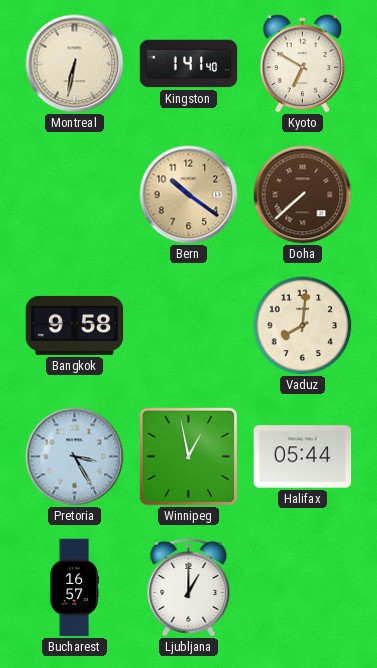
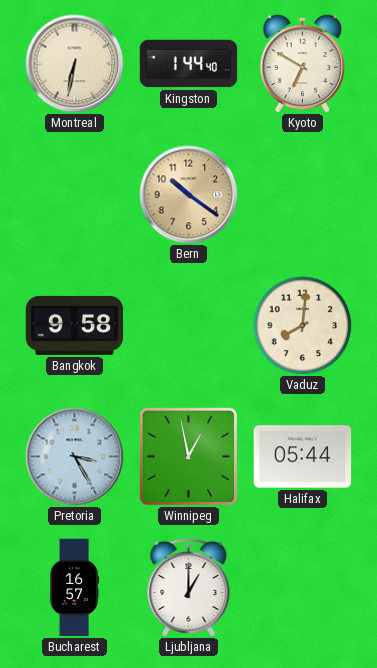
Kingston: 1:41 -> 1:44 (189, 64)
Doha: 7:38 -> none (303, 195)
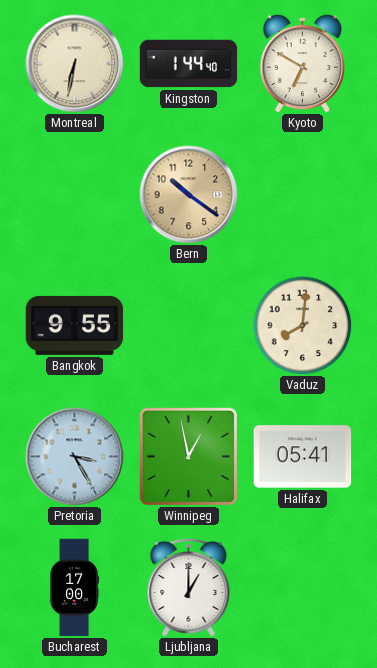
Bangkok: 9:58 -> 9:55 (75, 325)
Halifax: 05:44 -> 05:41 (303, 457)
Bucharest: 16:57 -> 17:00 (74, 588)
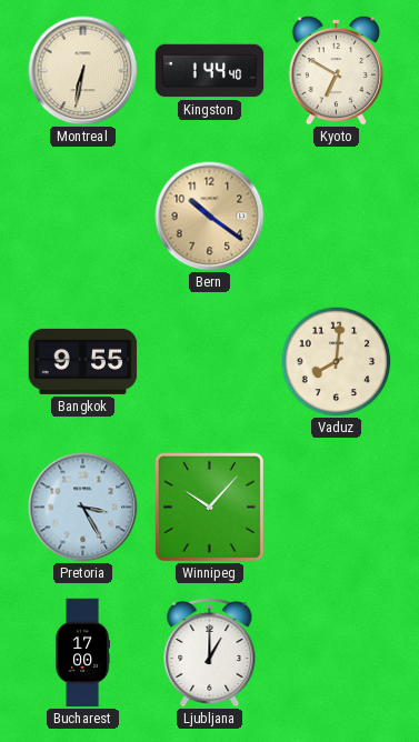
Winnipeg: 12:58 -> 10:07 (209, 507)
Halifax: 05:41 -> none (303, 457)
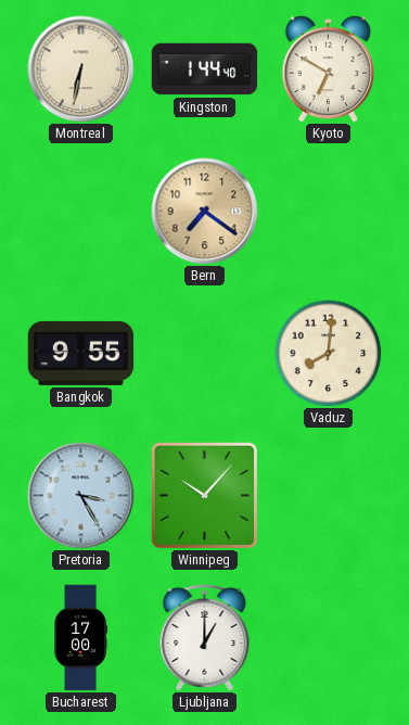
Bern: 10:21 -> 7:21 (205, 212)
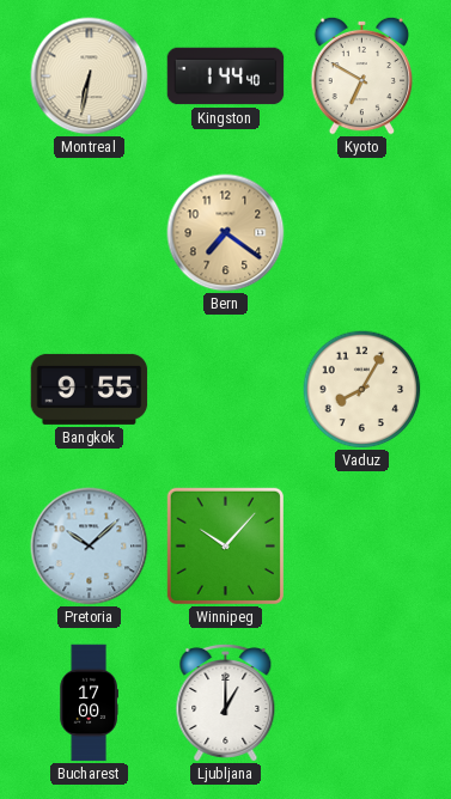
Vaduz: 8:01 -> 8:05 (362, 390)
Pretoria: 3:25 -> 10:08 (90, 547)
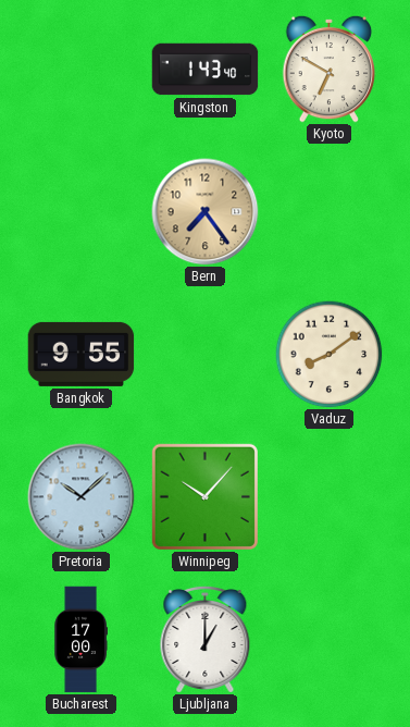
Montreal: 6:32 -> none (90, 77)
Kingston: 1:44 -> 1:43 (206, 70)
Bern: 7:21 -> 7:24 (206, 212)
Vaduz: 8:05 -> 8:09 (330, 355)
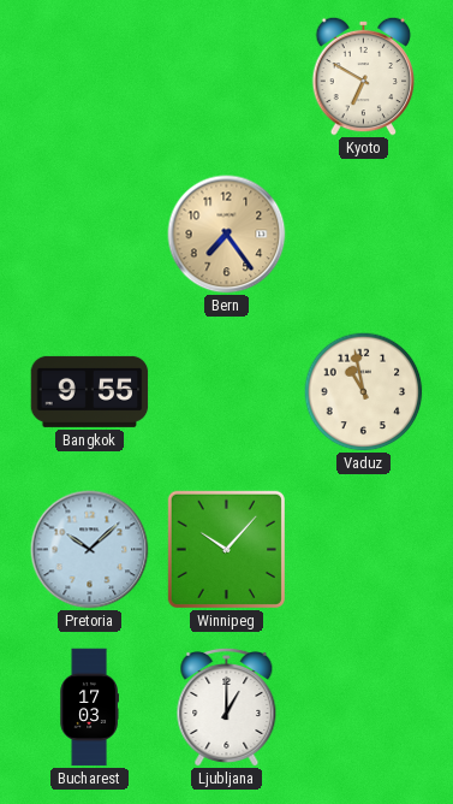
Kingston: 1:43 -> none (206, 70)
Vaduz: 8:09 -> 10:58 (364, 392)
Bucharest: 17:00 -> 17:03 (89, 708)
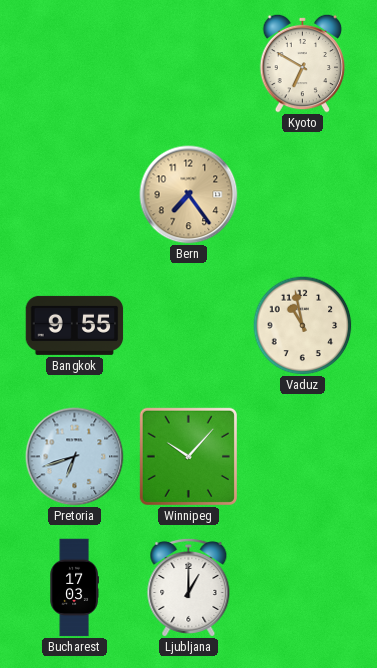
Pretoria: 10:08 -> 6:42 (75, 457)
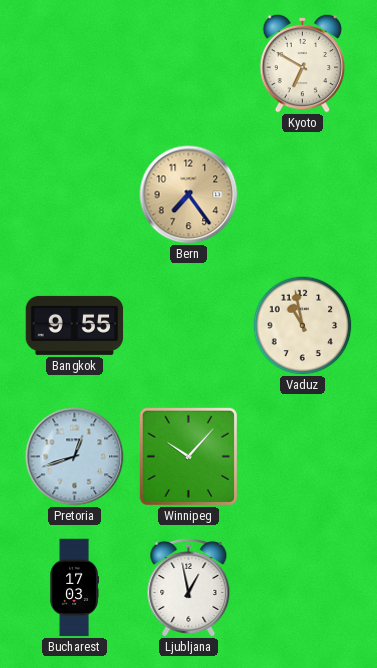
Pretoria: 6:42 -> 12:42 (75, 457)
Ljubljana: 1:00 -> 12:58 (189, 587)
